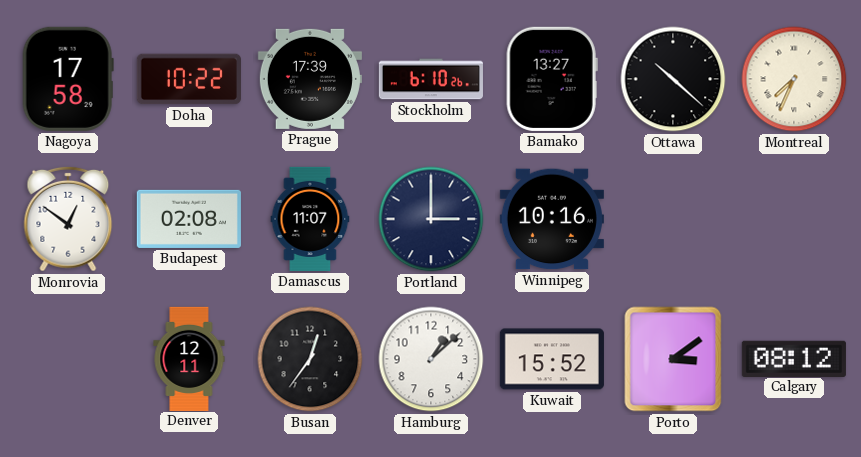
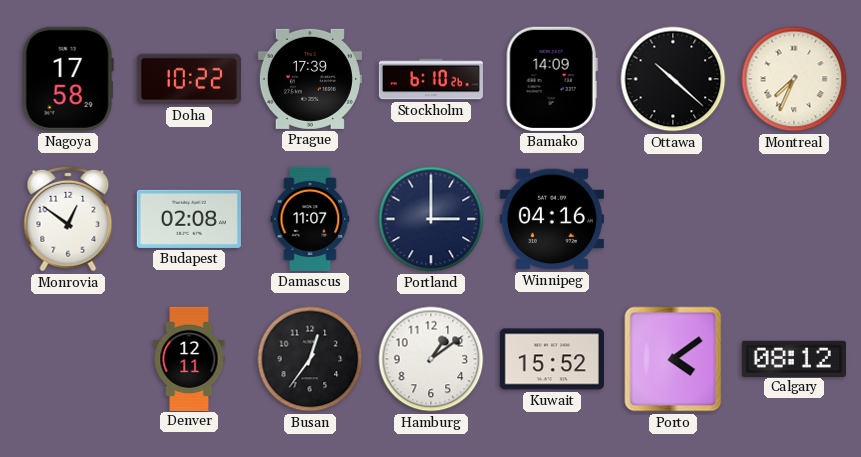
Bamako: 13:27 -> 14:09 (552, 79)
Winnipeg: 10:16 -> 04:16 (552, 219)
Hamburg: 1:08 -> 1:09 (431, 359)
Porto: 3:09 -> 4:09 (673, 359)
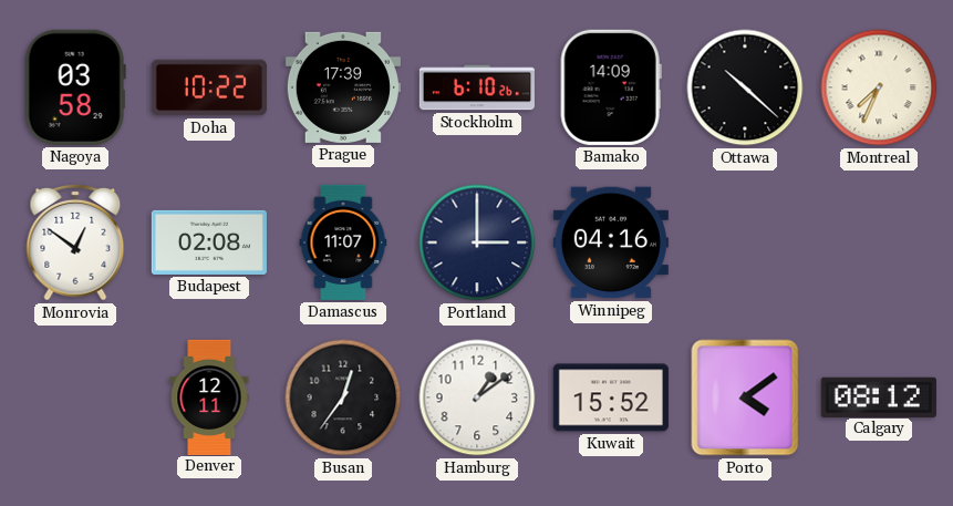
Nagoya: 17:58 -> 03:58 (75, 87)
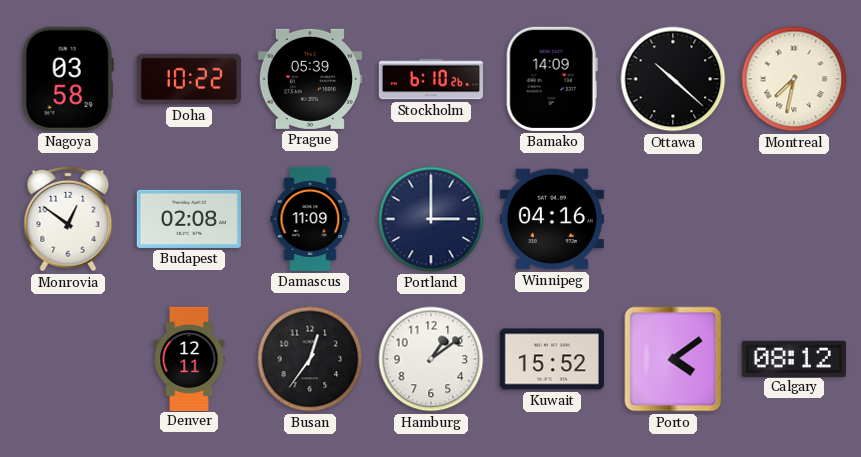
Prague: 17:39 -> 05:39 (310, 79)
Montreal: 7:34 -> 7:32 (794, 79)
Damascus: 11:07 -> 11:09 (310, 219)
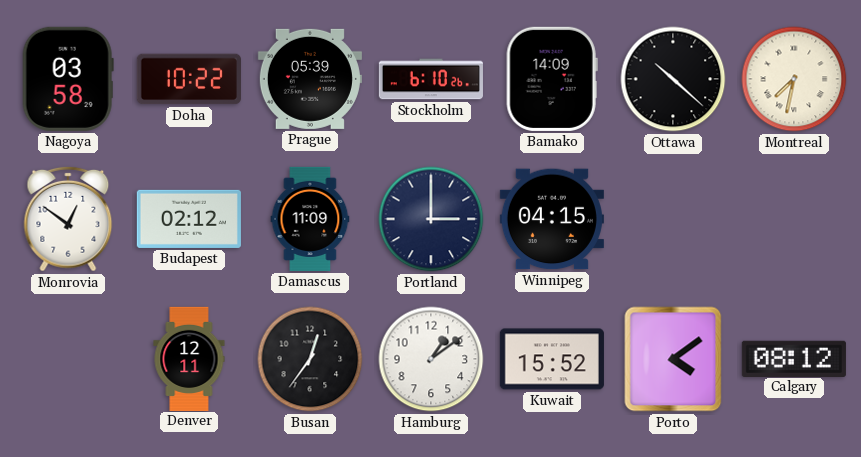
Budapest: 02:08 -> 02:12 (189, 219)
Winnipeg: 04:16 -> 04:15 (552, 219)
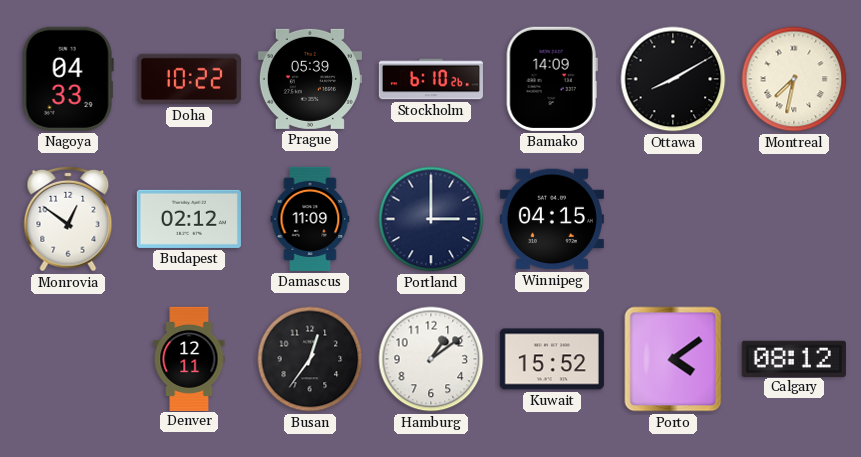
Nagoya: 03:58 -> 04:33 (68, 79)
Ottawa: 10:22 -> 8:10 (673, 79)
